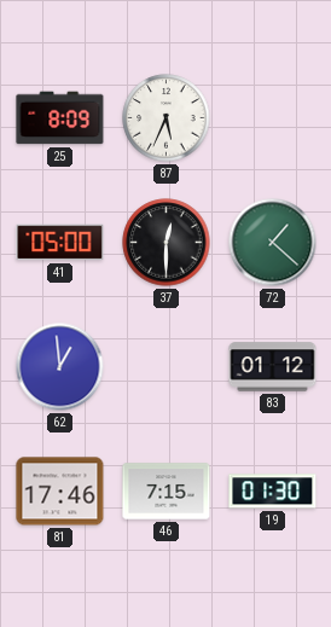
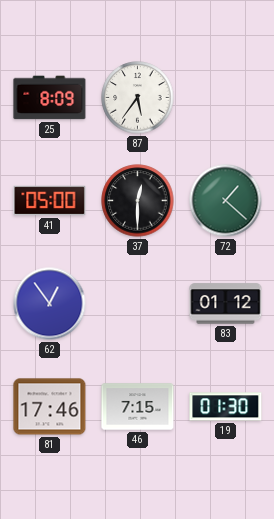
87: 5:34 -> 5:36 (138, 98)
62: 12:59 -> 12:54 (50, 304)
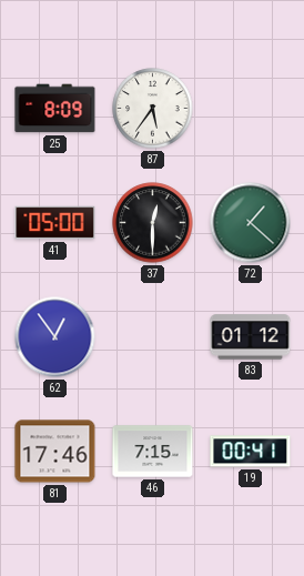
19: 01:30 -> 00:41 (251, 452)
